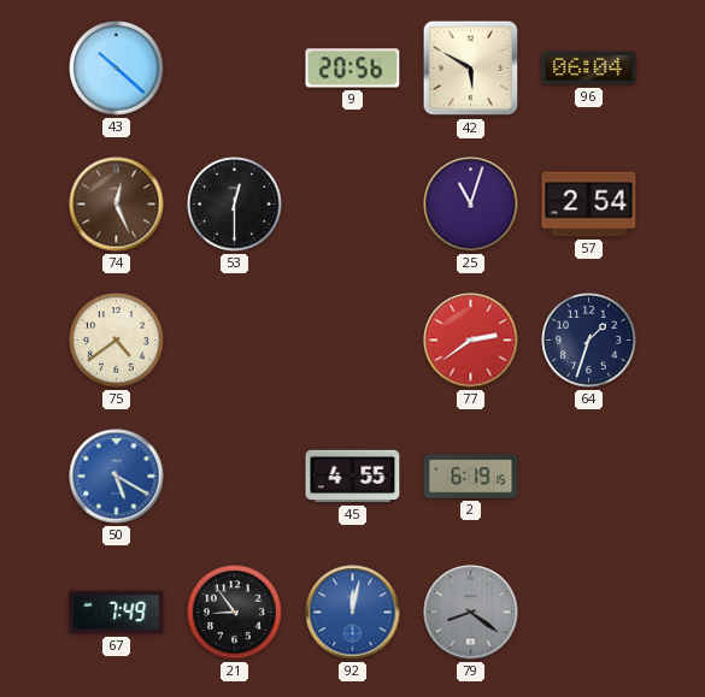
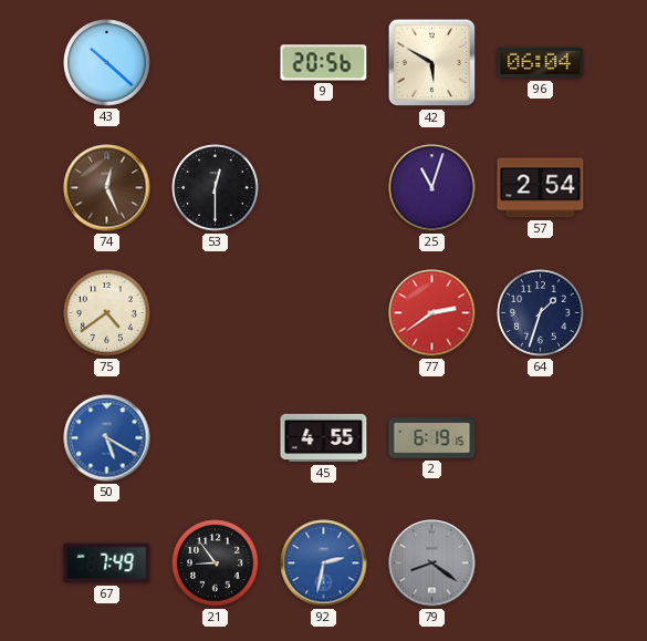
92: 12:02 -> 2:32 (324, 564)
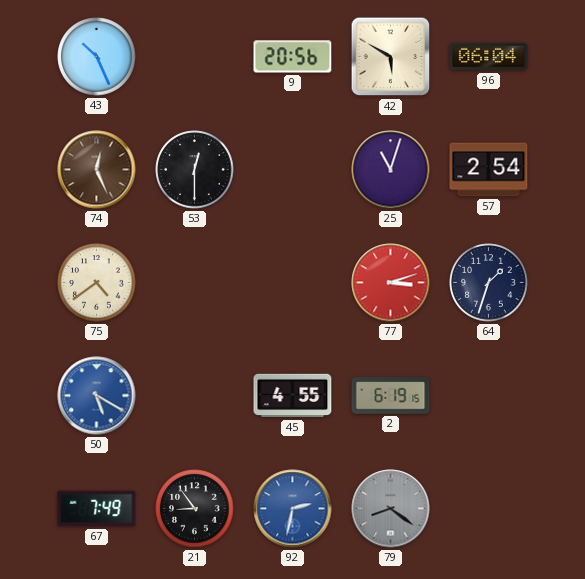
43: 10:22 -> 10:26 (97, 57)
77: 2:39 -> 3:12 (391, 283)
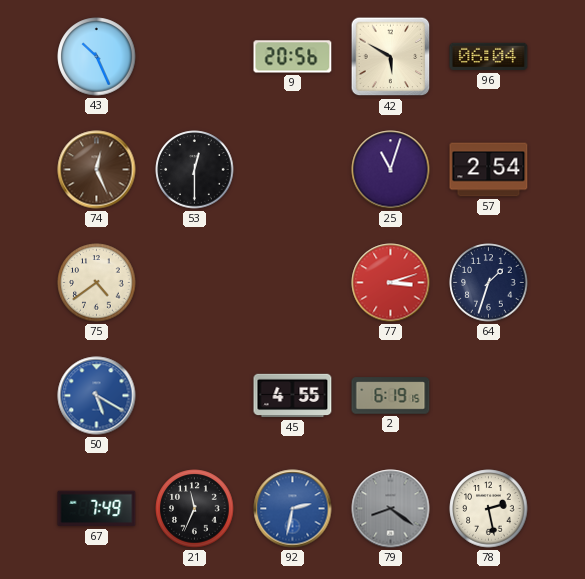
21: 8:54 -> 11:34 (195, 509)
78: none -> 2:28 (489, 509)
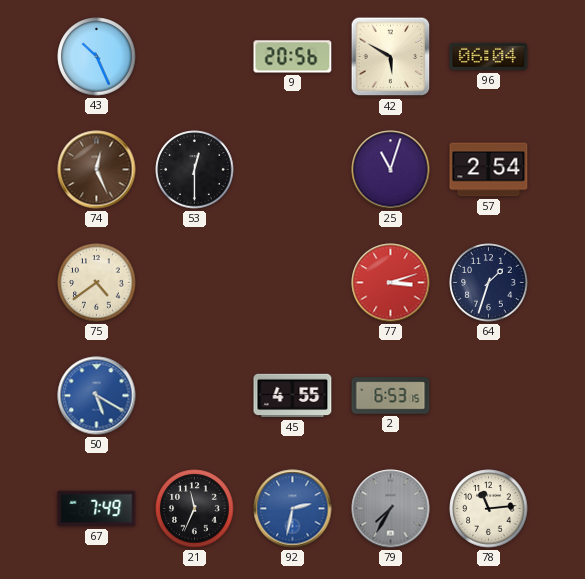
2: 6:19 -> 6:53 (391, 396)
79: 8:21 -> 7:35 (391, 509)
78: 2:28 -> 11:14 (489, 509)
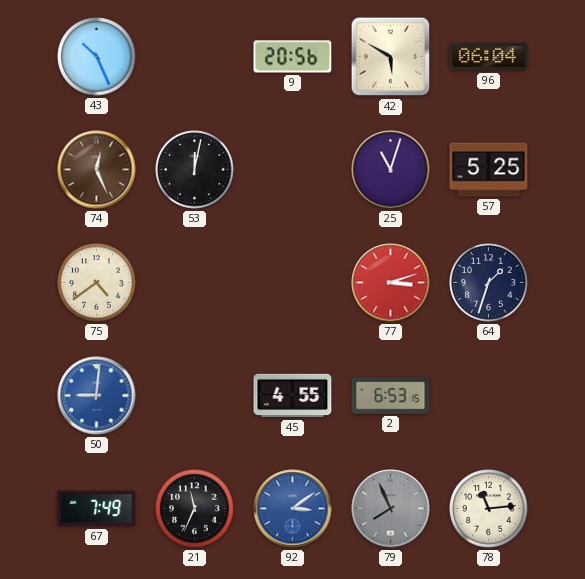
53: 12:30 -> 12:02 (195, 170)
57: 2:54 -> 5:25 (489, 170)
50: 5:20 -> 9:01 (97, 396)
92: 2:32 -> 3:09 (293, 509)
79: 7:35 -> 7:56 (391, 509)
